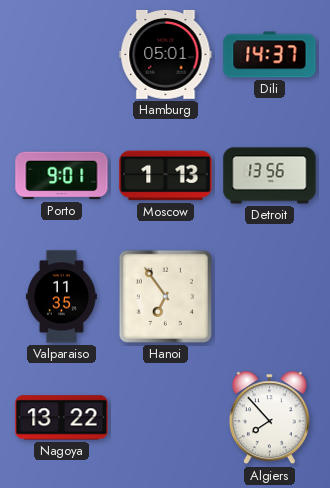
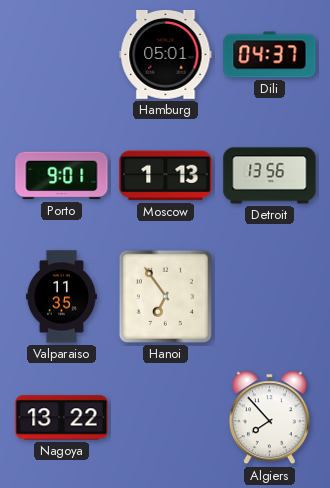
Dili: 14:37 -> 04:37 (270, 55)
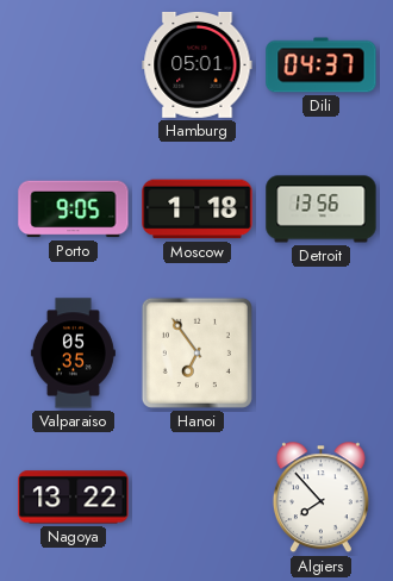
Porto: 9:01 -> 9:05 (74, 210)
Moscow: 1:13 -> 1:18 (198, 210)
Valparaiso: 11:35 -> 05:35 (73, 354)
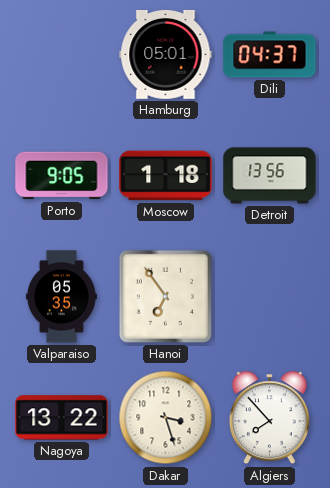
Dakar: none -> 3:27 (166, 418)
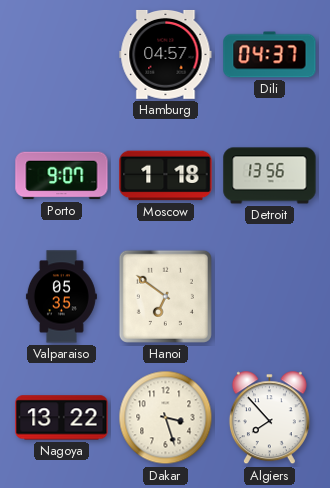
Hamburg: 05:01 -> 04:57 (166, 54)
Porto: 9:05 -> 9:07 (62, 176)
Hanoi: 6:54 -> 6:51 (165, 296)
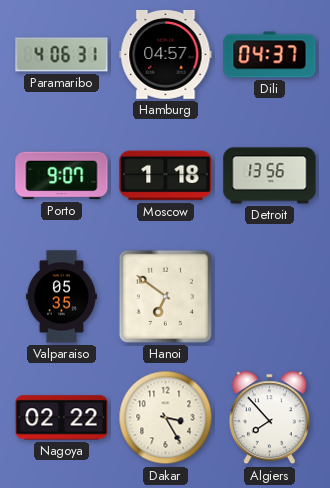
Paramaribo: none -> 4:06 (62, 55)
Nagoya: 13:22 -> 02:22 (62, 418)
Dakar: 3:27 -> 3:25 (166, 418)
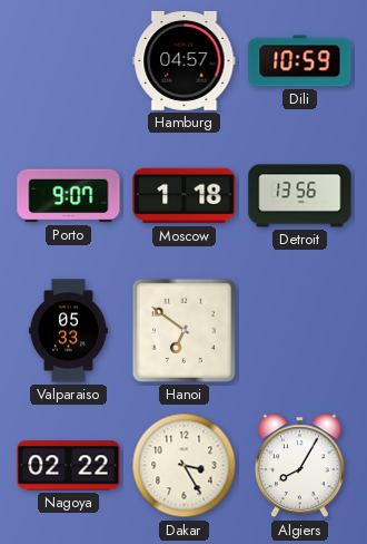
Paramaribo: 4:06 -> none (62, 55)
Dili: 04:37 -> 10:59 (300, 61)
Valparaiso: 05:35 -> 05:33 (68, 331)
Algiers: 7:53 -> 8:05 (299, 466)
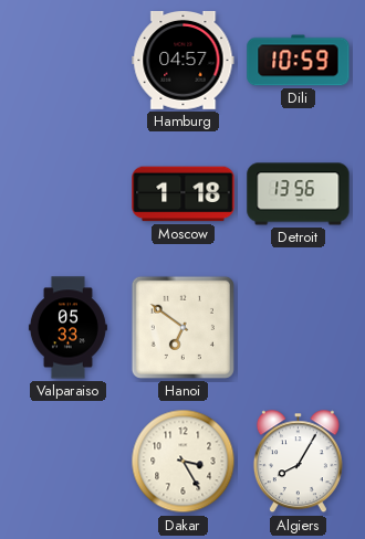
Porto: 9:07 -> none (69, 196)
Nagoya: 02:22 -> none (69, 466)
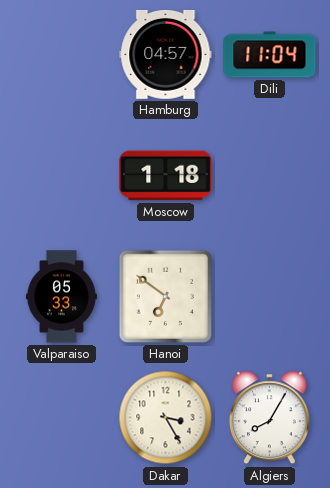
Dili: 10:59 -> 11:04 (270, 55)
Detroit: 13:56 -> none (299, 194)
